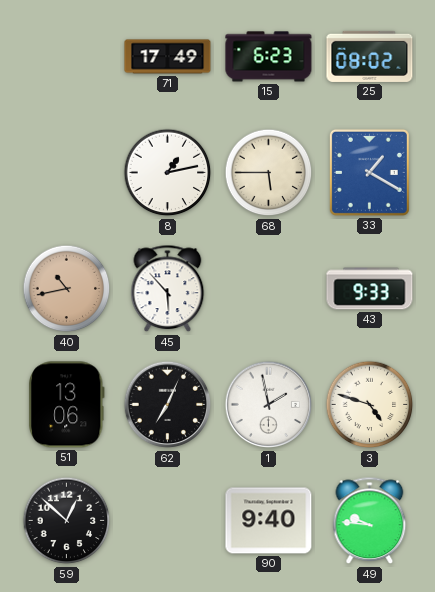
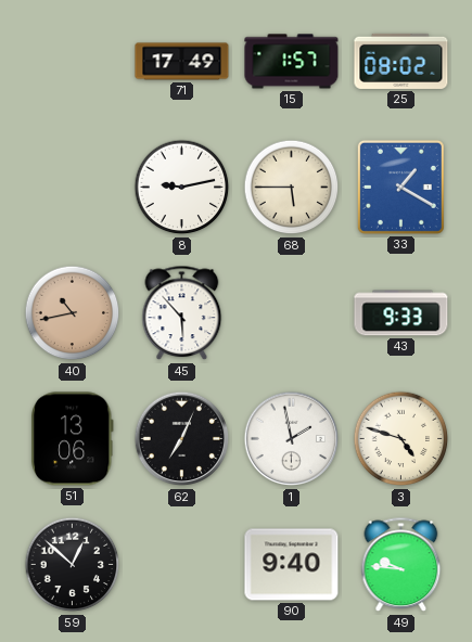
15: 6:23 -> 1:57 (292, 62)
8: 1:13 -> 9:13 (182, 188)
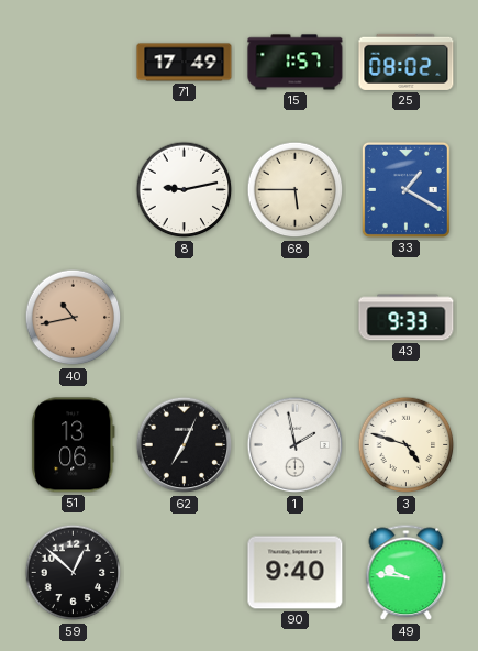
45: 5:53 -> none (182, 313)
